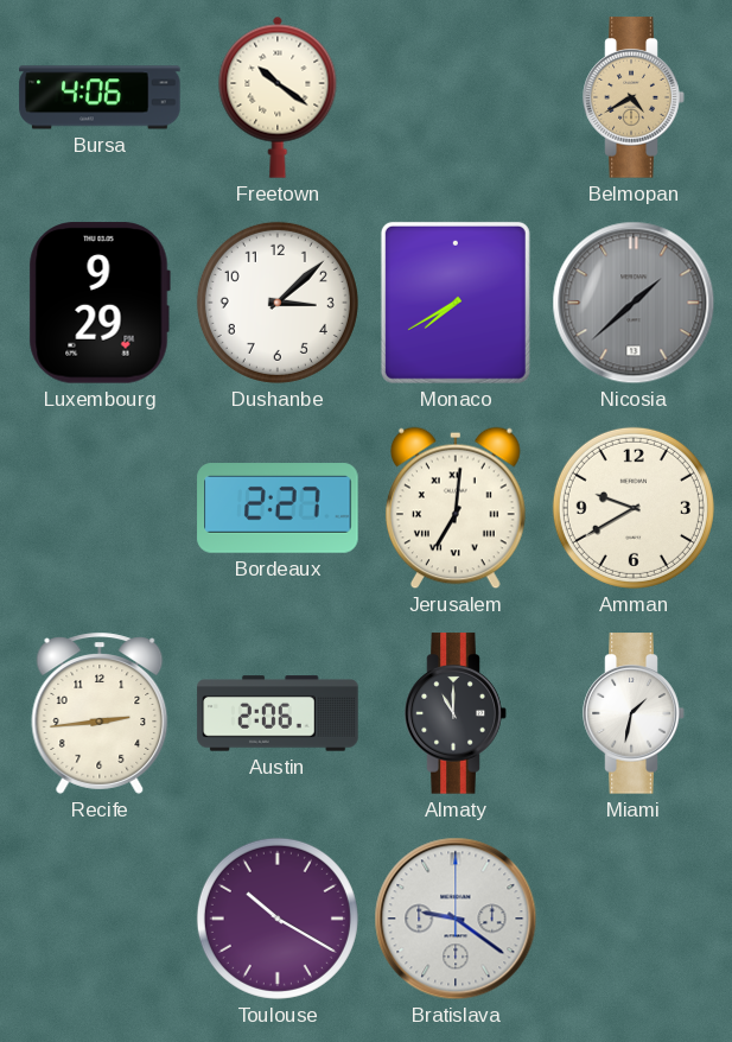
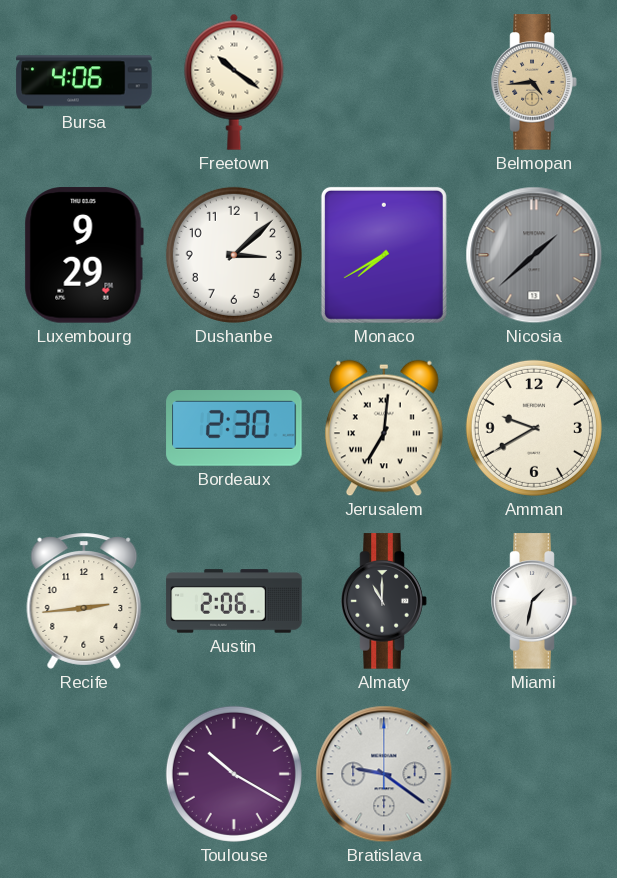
Belmopan: 4:40 -> 4:44 (534, 82)
Bordeaux: 2:27 -> 2:30 (234, 428)
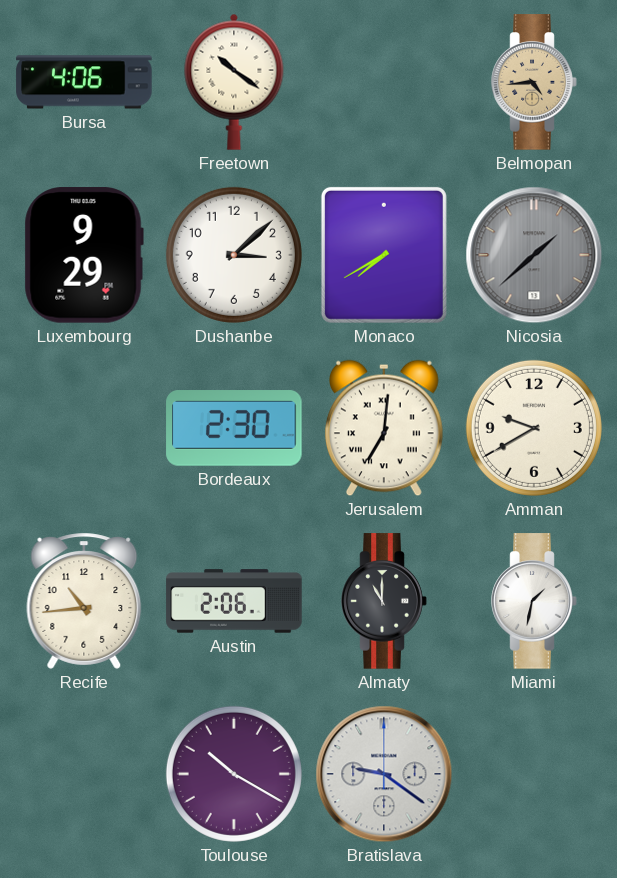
Recife: 2:44 -> 10:44 (84, 601)
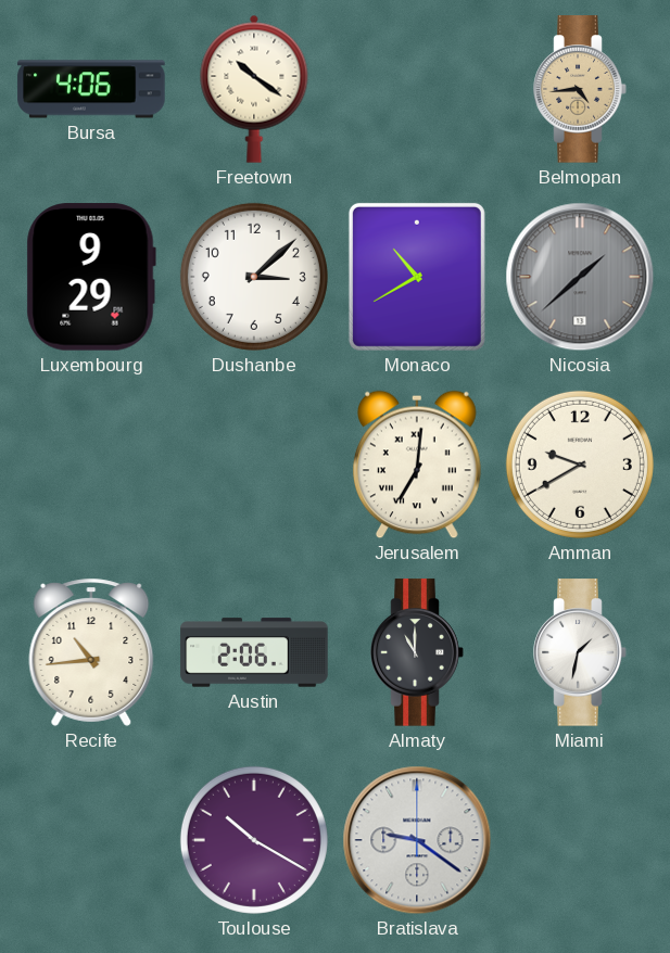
Monaco: 7:40 -> 10:40 (417, 277)
Bordeaux: 2:30 -> none (234, 428)
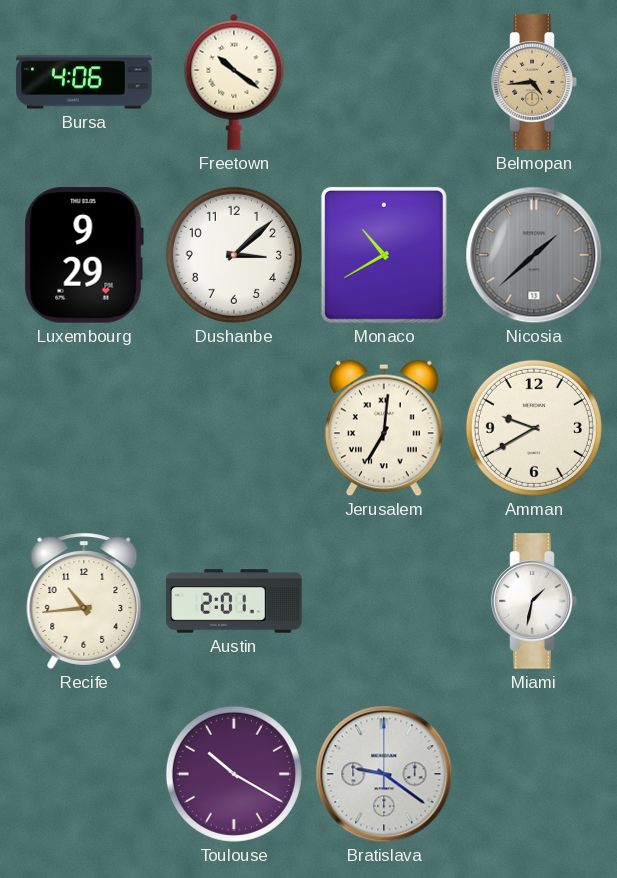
Austin: 2:06 -> 2:01 (234, 601)
Almaty: 11:00 -> none (417, 652)
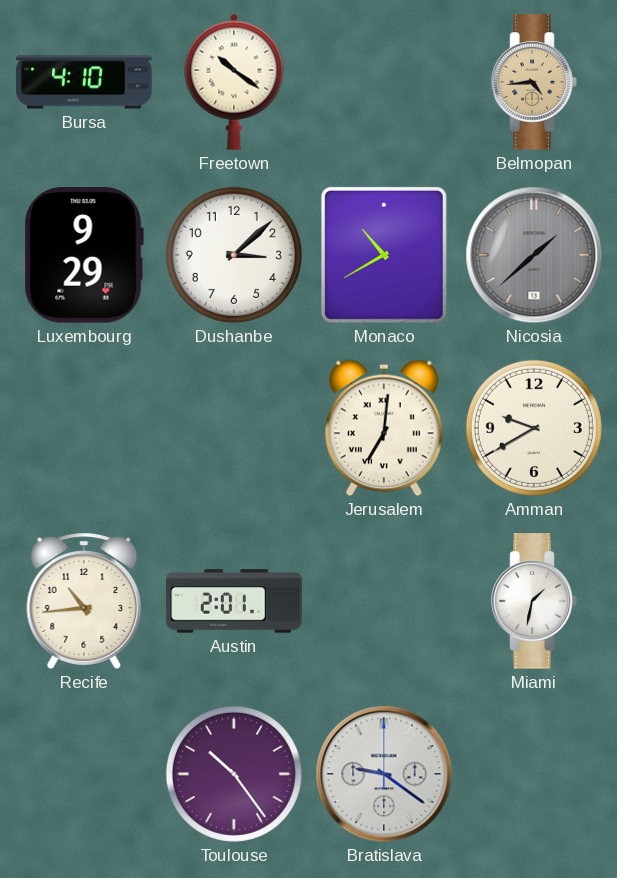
Bursa: 4:06 -> 4:10 (84, 82)
Toulouse: 10:20 -> 10:24 (234, 774)
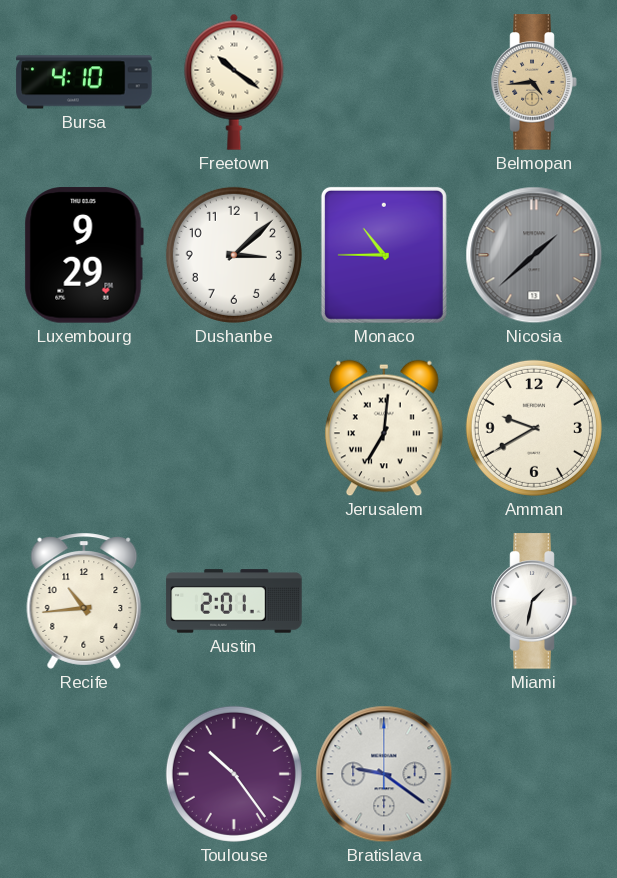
Monaco: 10:40 -> 10:45 (384, 255)
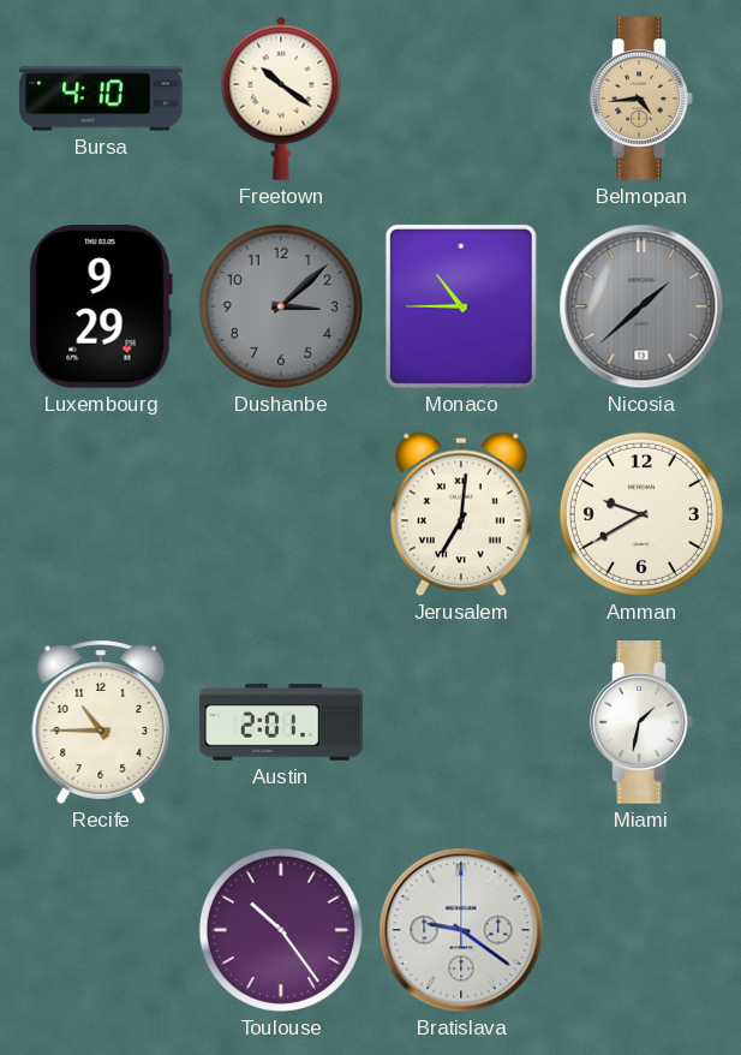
Dushanbe dial: white -> grey (281, 306)
Recife: 10:44 -> 10:45 (101, 722)
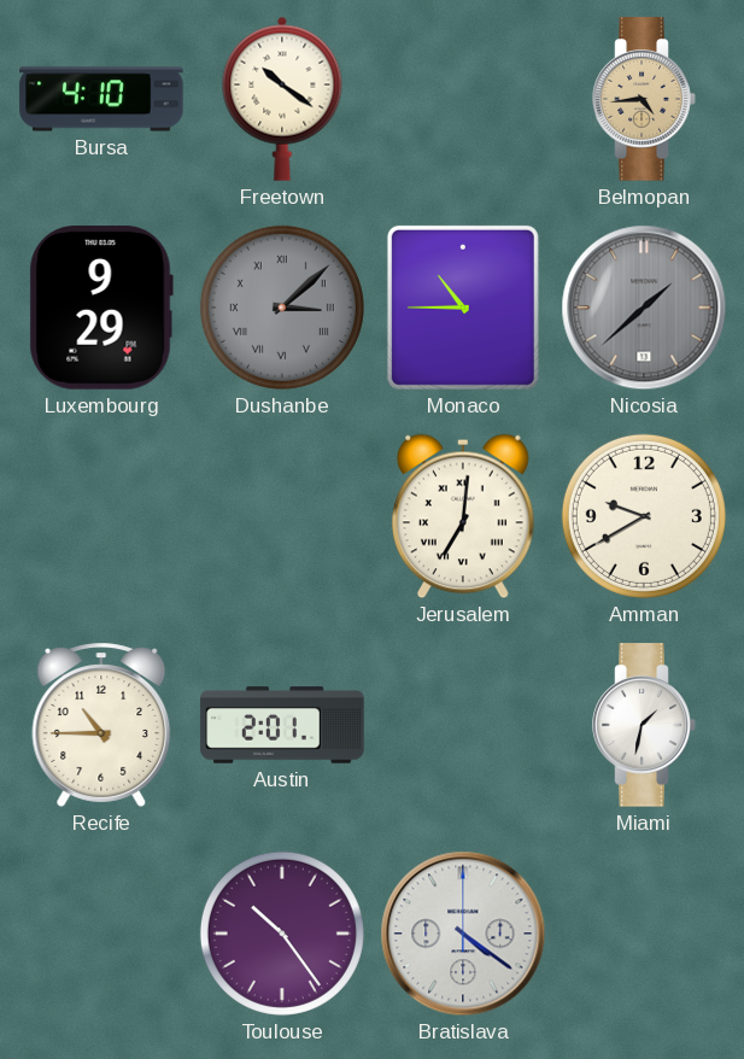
Dushanbe numerals: Arabic -> Roman (282, 308)
Bratislava: 9:21 -> 4:21 (463, 934)
